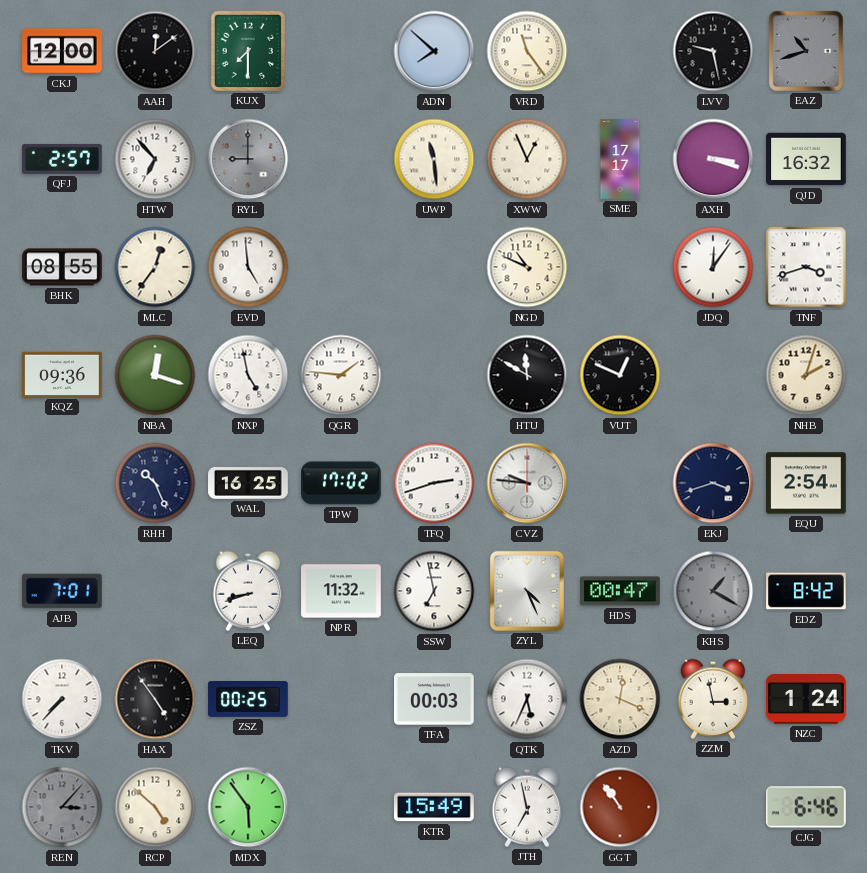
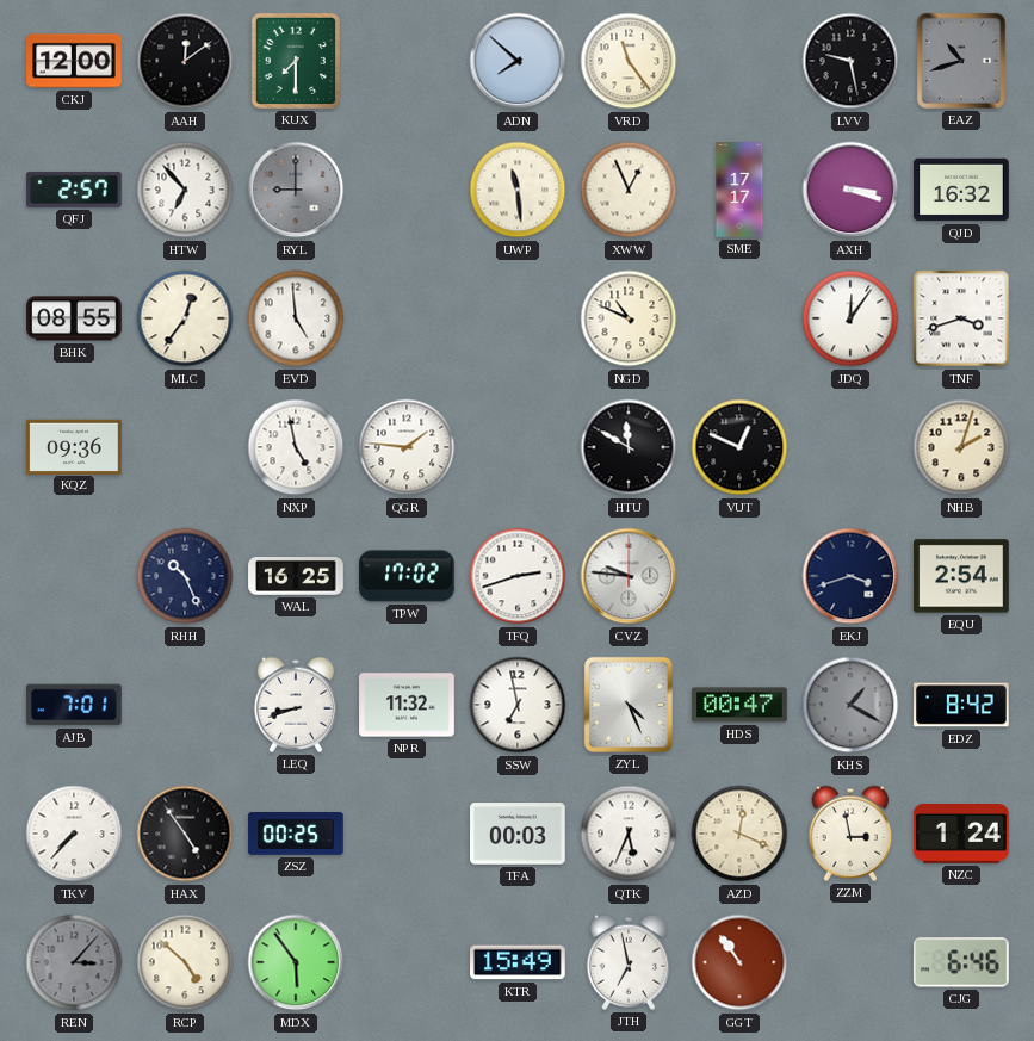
NBA: 12:18 -> none (155, 375)
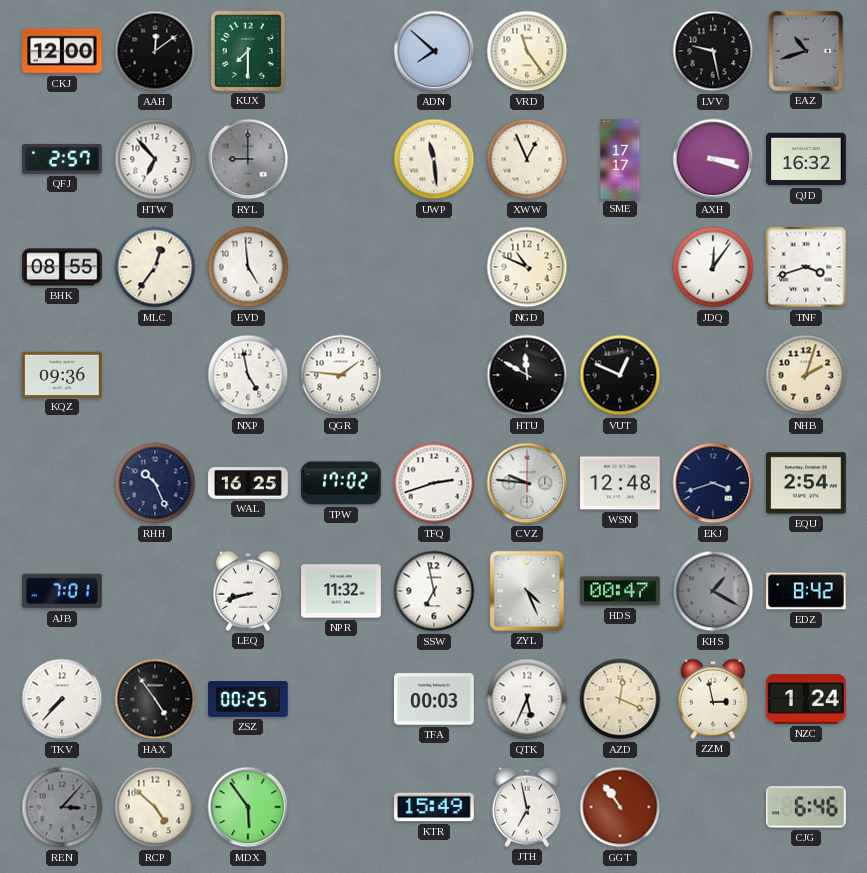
WSN: none -> 12:48 (620, 483)
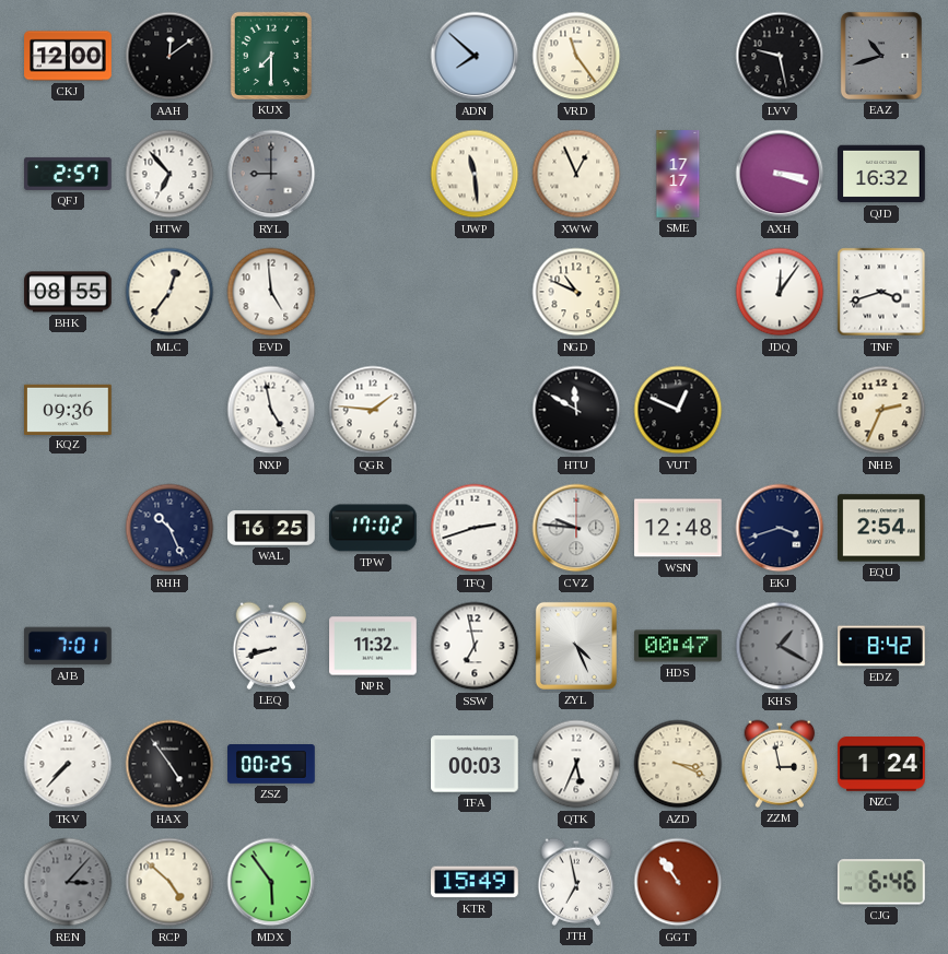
NHB: 2:03 -> 2:34 (881, 410)
AZD: 12:19 -> 3:19 (678, 764)
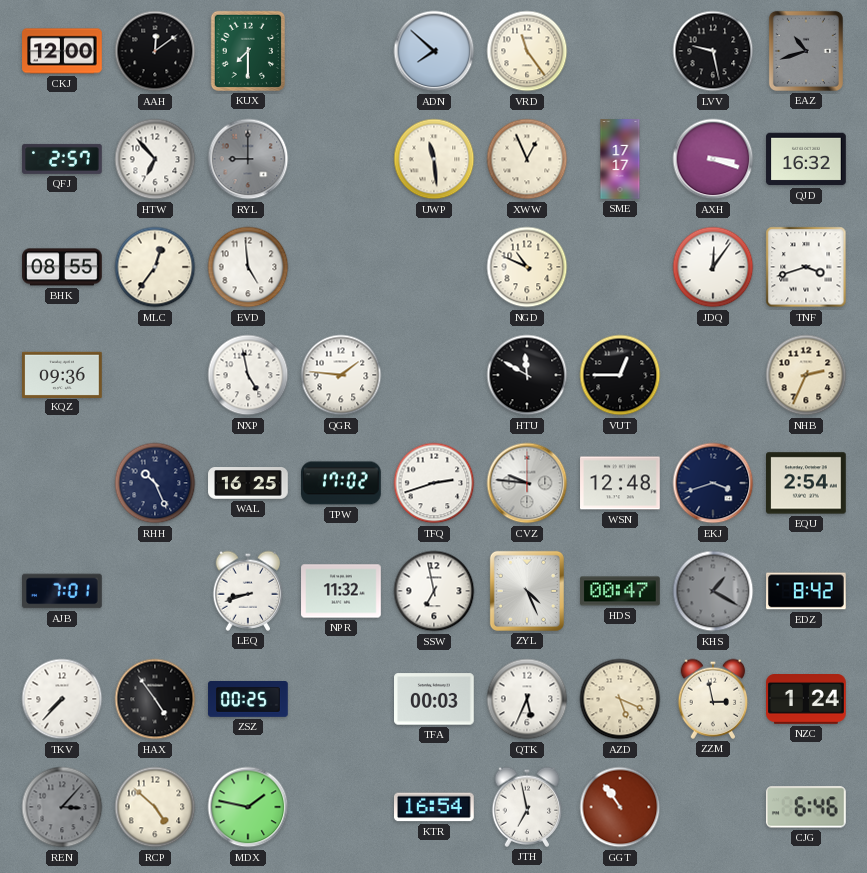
VUT: 12:49 -> 12:45 (620, 375)
AZD: 3:19 -> 5:19 (620, 699)
MDX: 5:54 -> 1:47 (248, 807)
KTR: 15:49 -> 16:54 (435, 807)
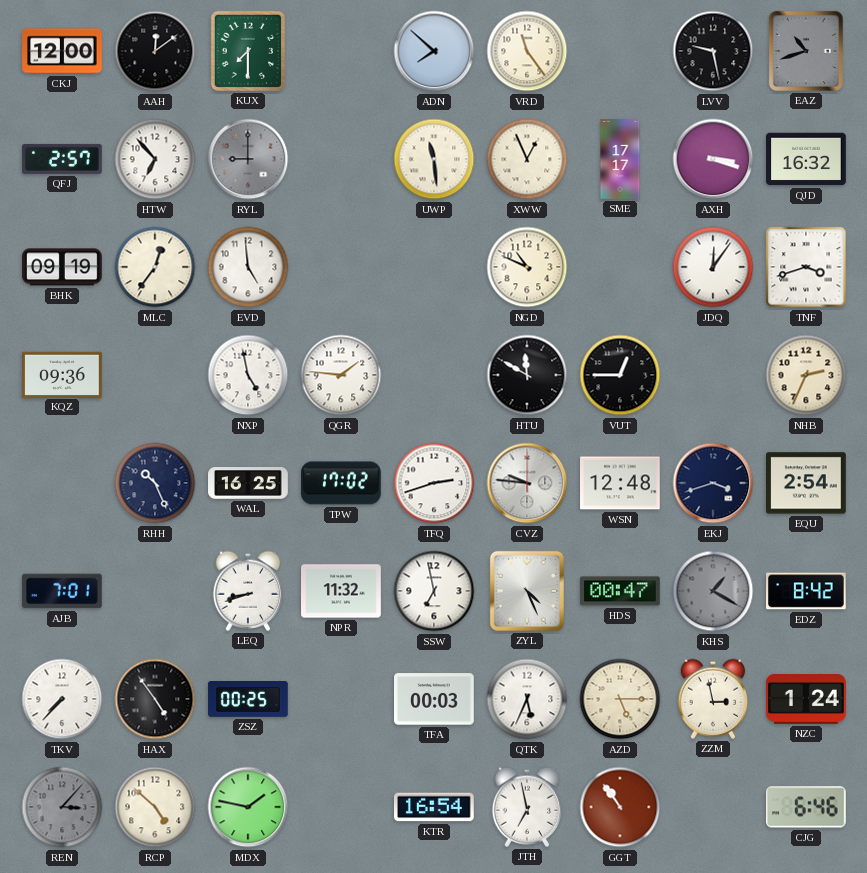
BHK: 08:55 -> 09:19 (62, 267)
AZD: 5:19 -> 5:15 (620, 699)
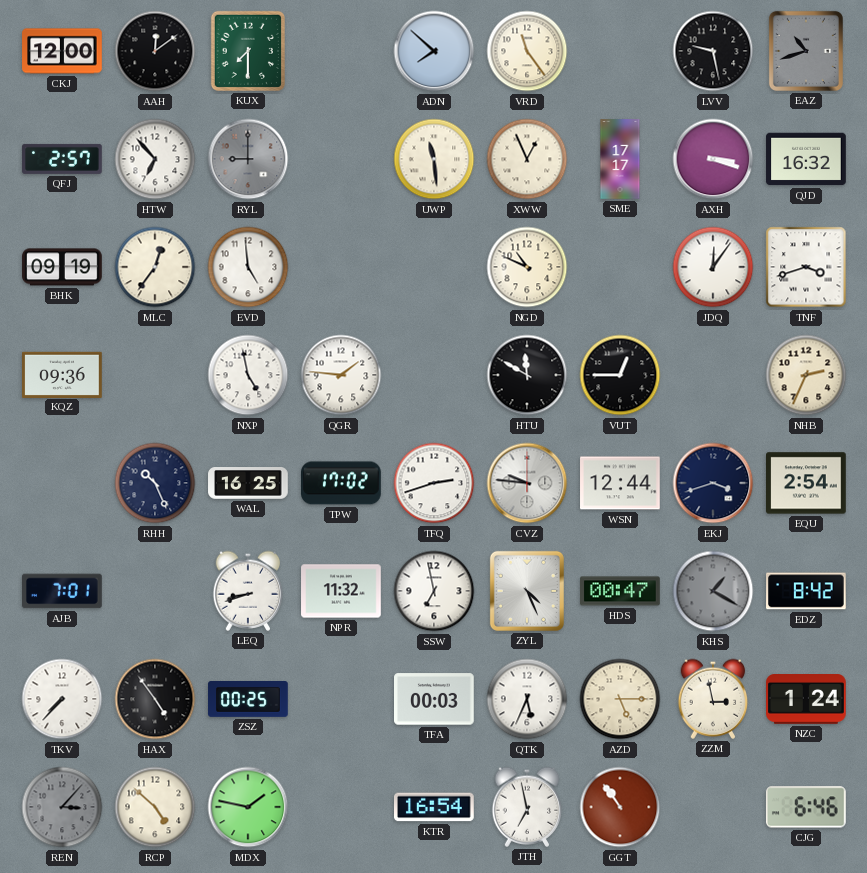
WSN: 12:48 -> 12:44 (620, 483)
